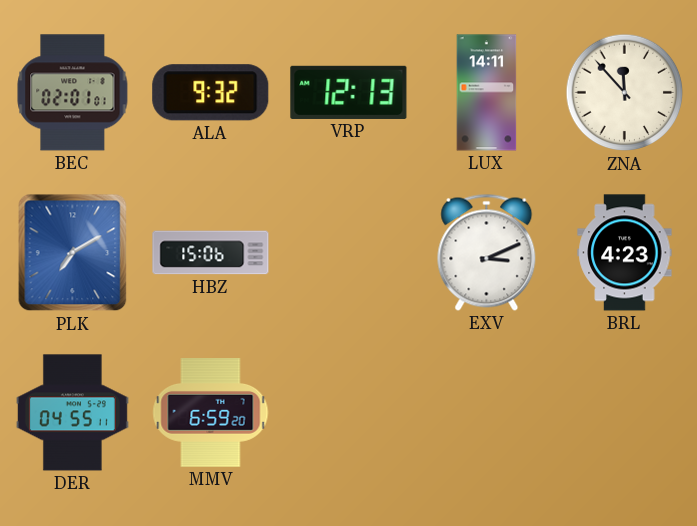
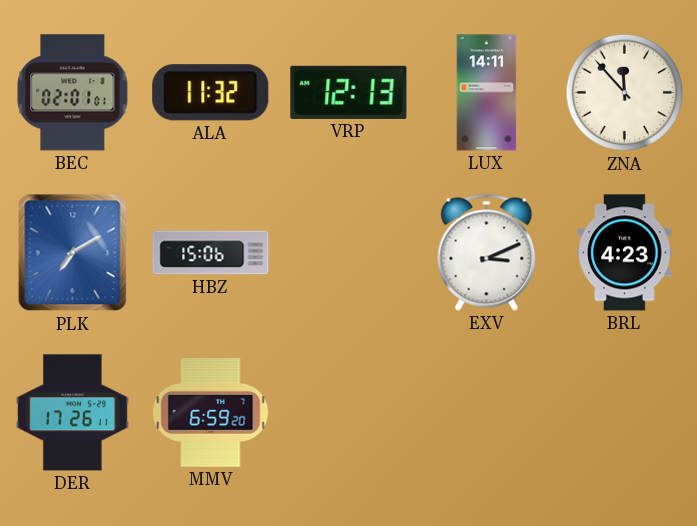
ALA: 9:32 -> 11:32 (211, 93)
DER: 04:55 -> 17:26 (72, 413)
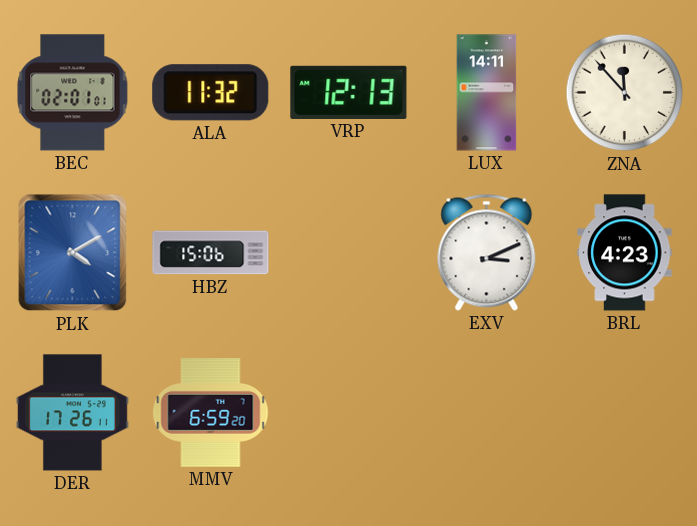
PLK: 7:10 -> 4:10 (73, 253)
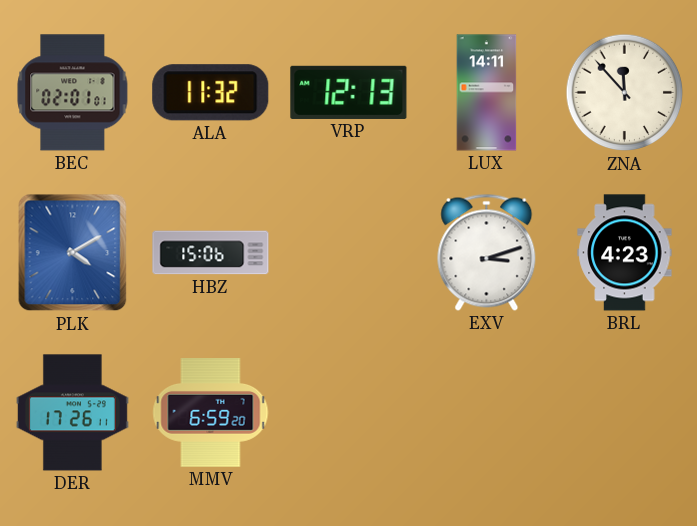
EXV: 3:11 -> 3:12 (487, 252)
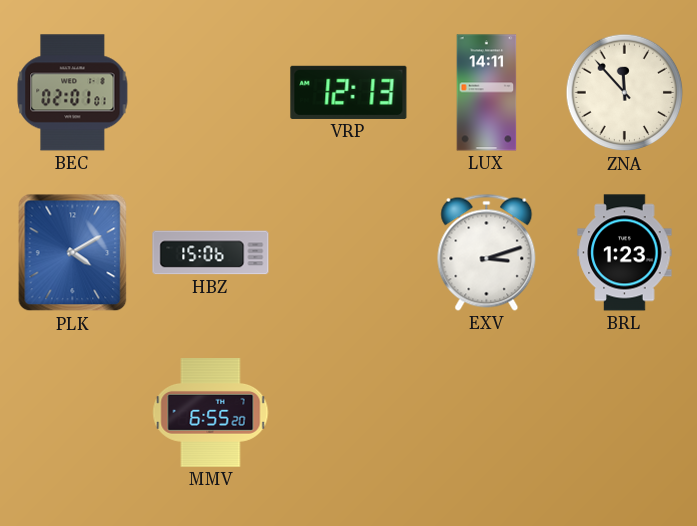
ALA: 11:32 -> none (211, 93)
BRL: 4:23 -> 1:23 (625, 253)
DER: 17:26 -> none (72, 413)
MMV: 6:59 -> 6:55 (211, 413)
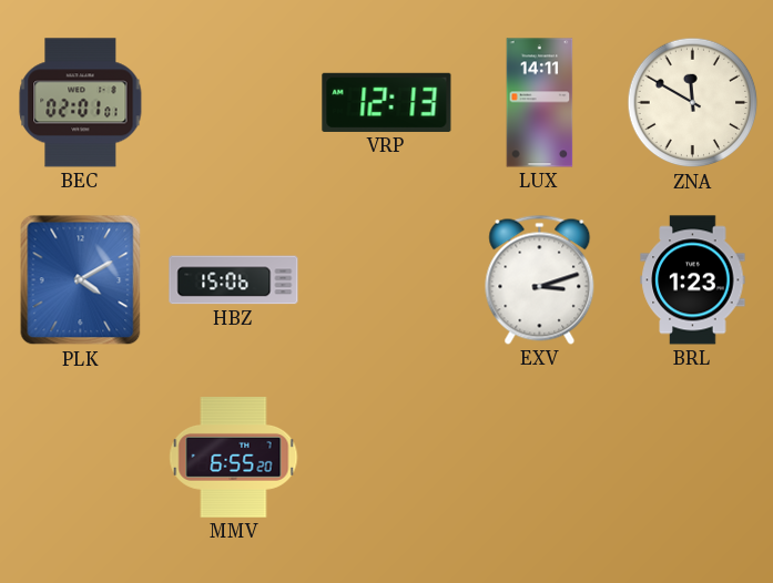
ZNA: 11:53 -> 11:50 (693, 103)
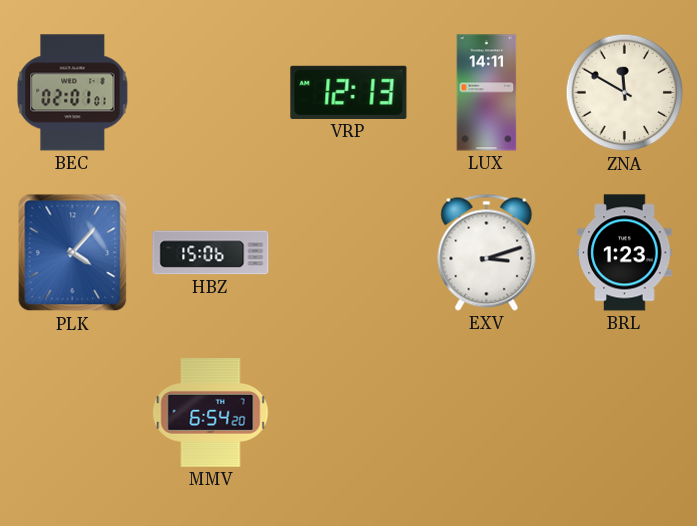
PLK: 4:10 -> 4:07 (73, 253)
MMV: 6:55 -> 6:54 (211, 413)
